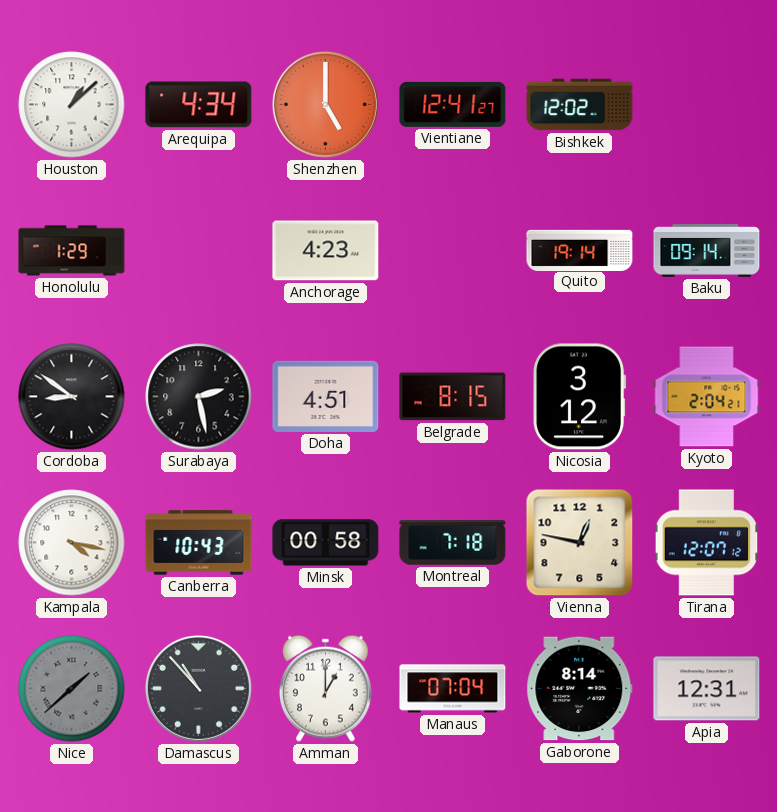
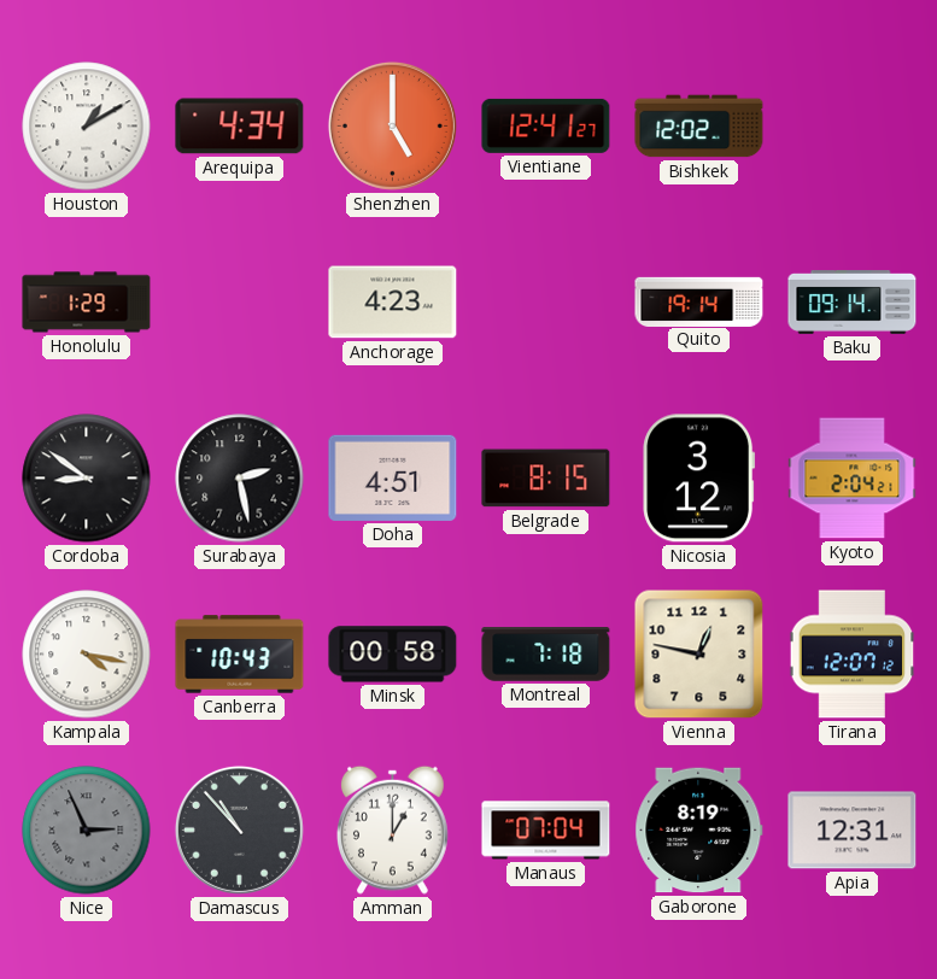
Houston: 1:08 -> 1:10 (87, 127)
Nice: 1:38 -> 2:56 (87, 831)
Gaborone: 8:14 -> 8:19 (699, 831)
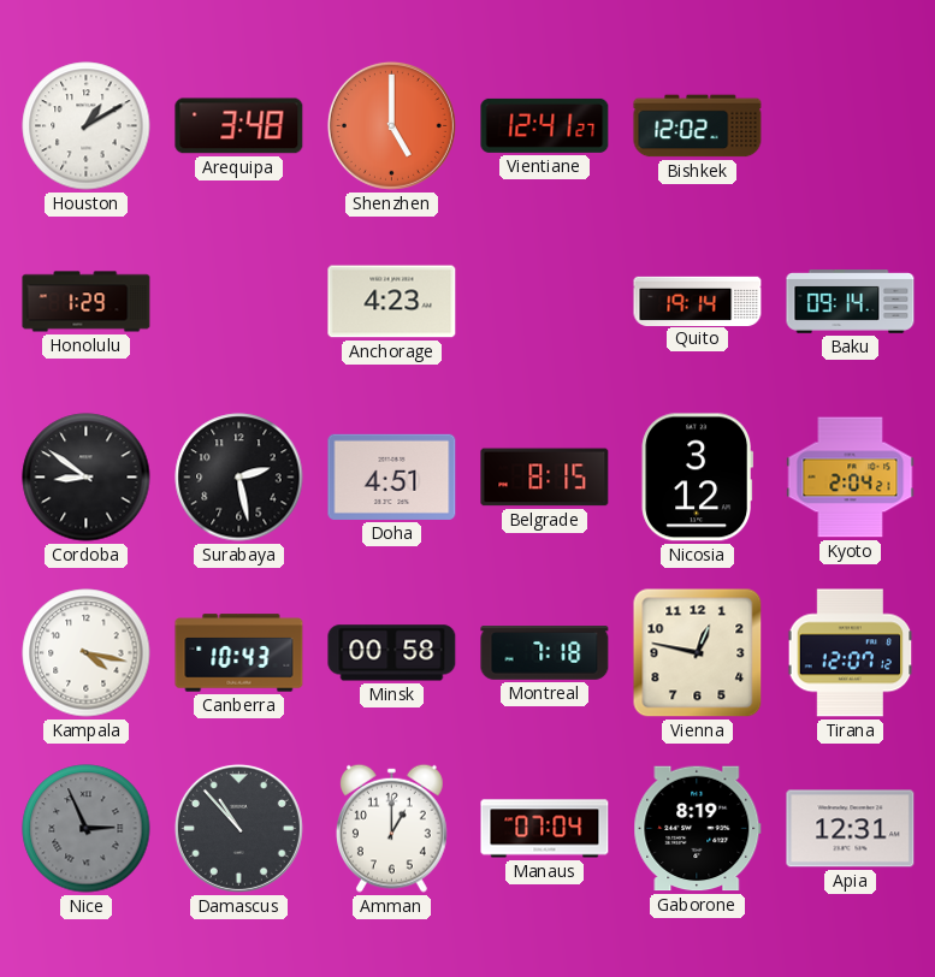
Arequipa: 4:34 -> 3:48 (239, 126)
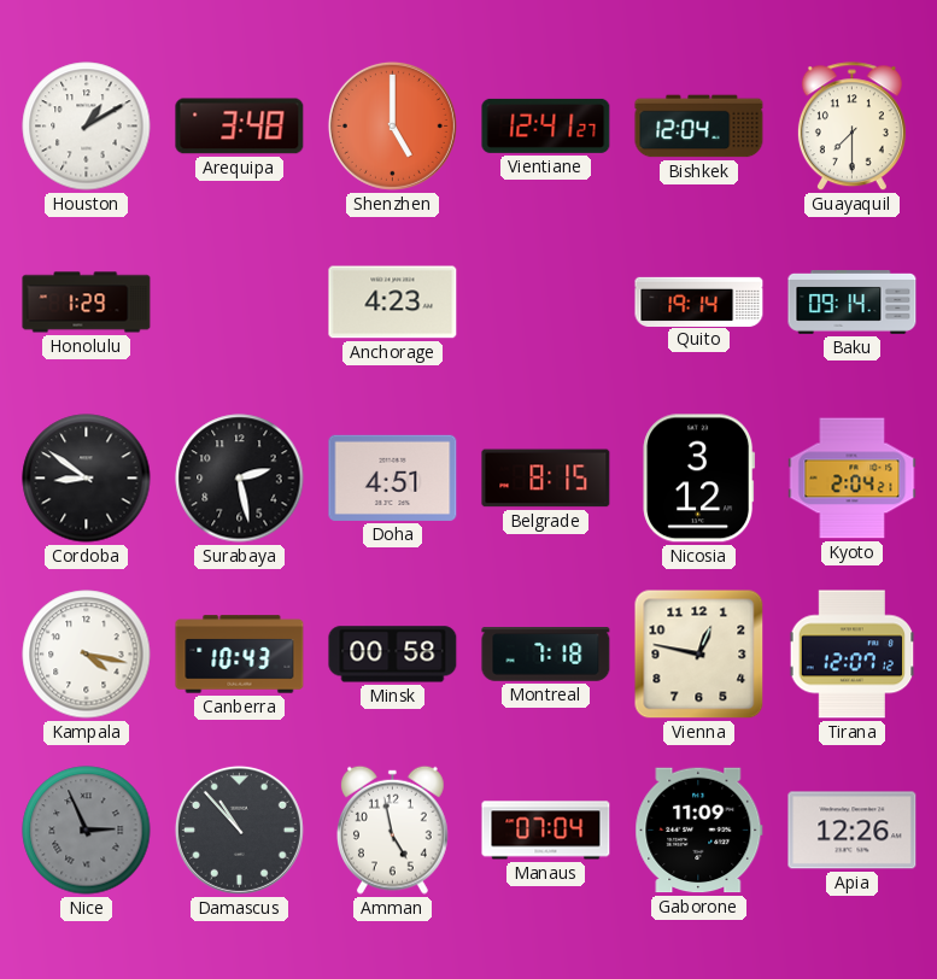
Bishkek: 12:02 -> 12:04 (699, 127)
Guayaquil: none -> 7:30 (851, 127)
Amman: 1:00 -> 4:58 (392, 829)
Gaborone: 8:19 -> 11:09 (699, 831)
Apia: 12:31 -> 12:26 (853, 831)
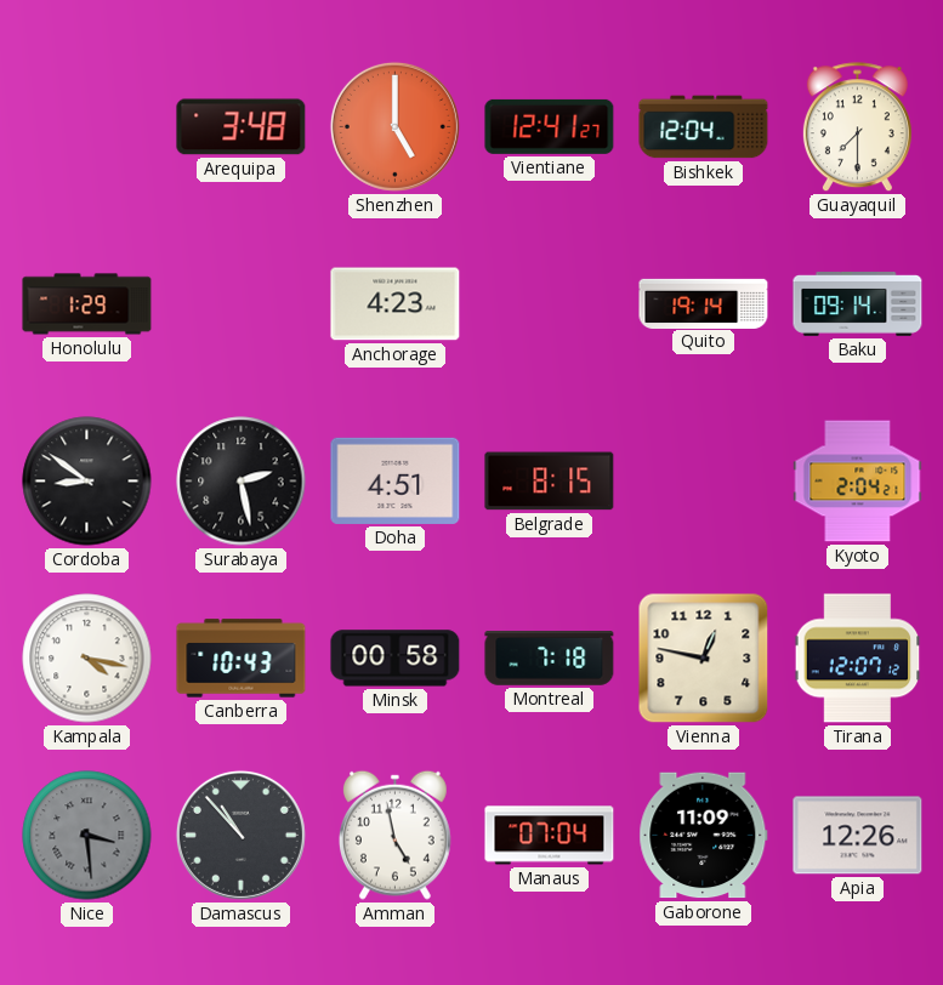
Houston: 1:10 -> none (87, 127)
Nicosia: 3:12 -> none (699, 479)
Nice: 2:56 -> 3:29 (87, 836)
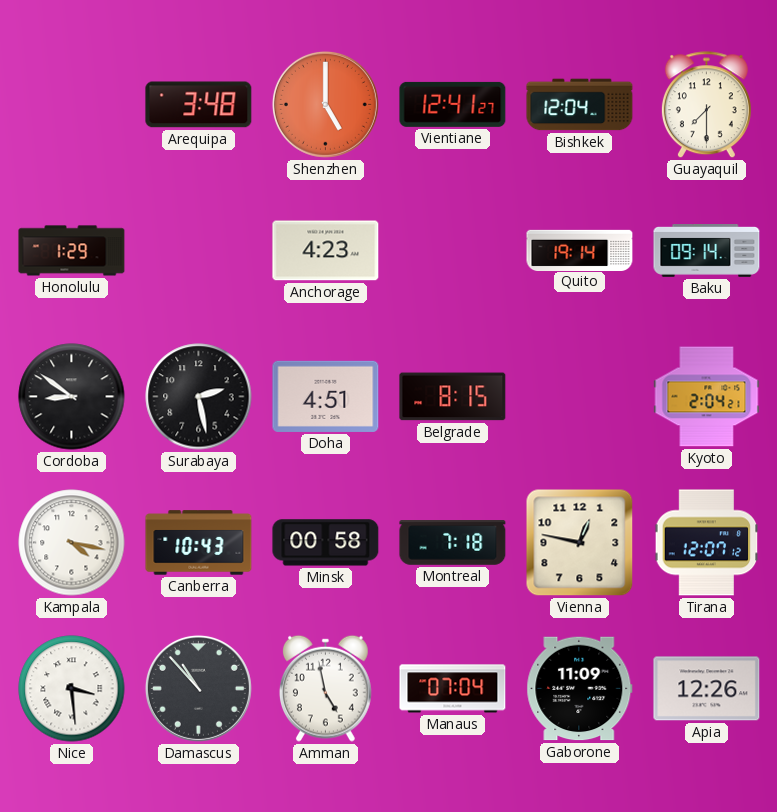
Nice dial: grey -> white (72, 689)
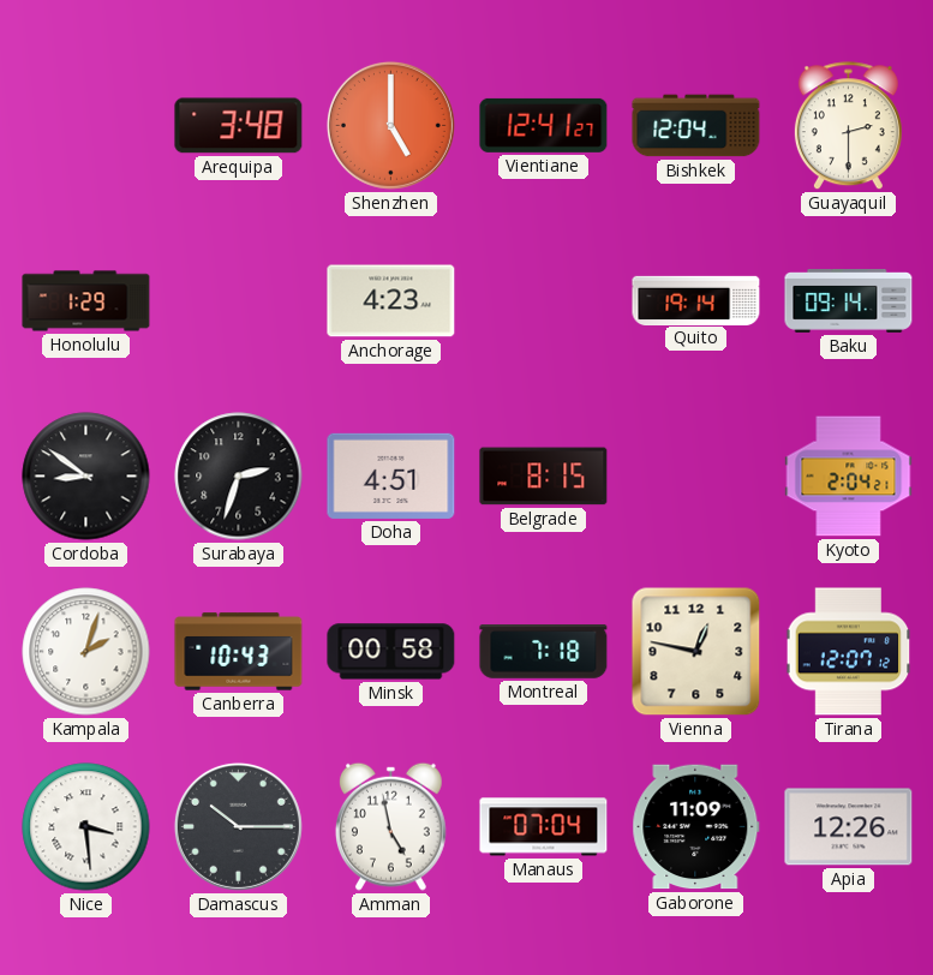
Guayaquil: 7:30 -> 2:30 (848, 126)
Surabaya: 2:28 -> 2:33 (239, 477)
Kampala: 4:17 -> 2:03 (86, 652)
Damascus: 10:53 -> 10:15 (238, 826)
